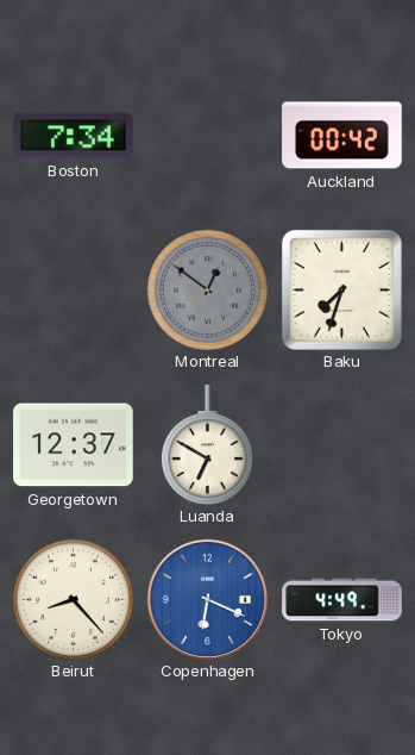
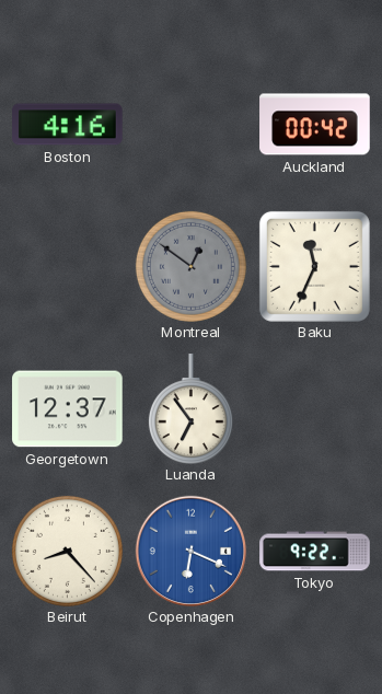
Boston: 7:34 -> 4:16 (68, 125)
Baku: 7:33 -> 11:34 (314, 266)
Luanda: 6:50 -> 6:54 (190, 408)
Tokyo: 4:49 -> 9:22 (315, 552)
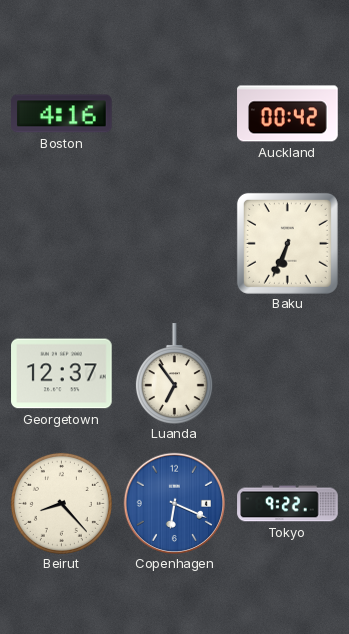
Montreal: 12:51 -> none (190, 266)
Baku: 11:34 -> 6:34 (287, 243)
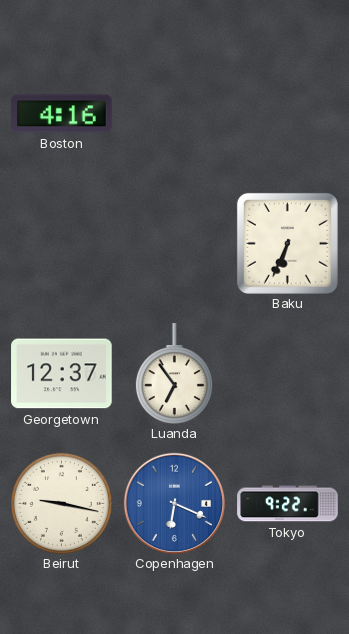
Auckland: 00:42 -> none (288, 114)
Beirut: 8:23 -> 9:17 (61, 503)
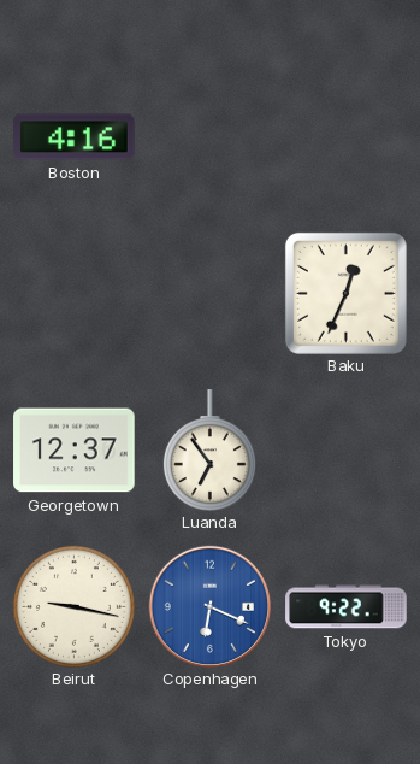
Baku: 6:34 -> 12:34 (345, 293)
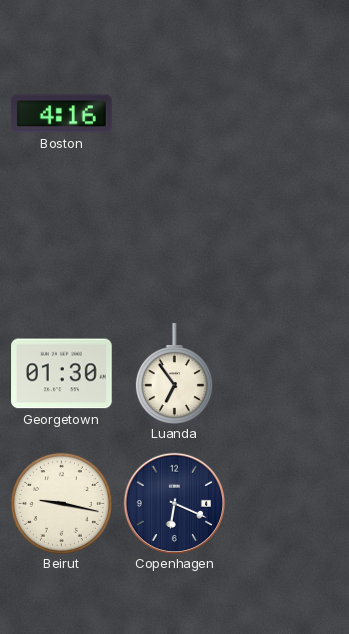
Baku: 12:34 -> none (345, 293)
Georgetown: 12:37 -> 01:30 (62, 374)
Copenhagen dial: blue -> navy (174, 503)
Tokyo: 9:22 -> none (347, 607)
